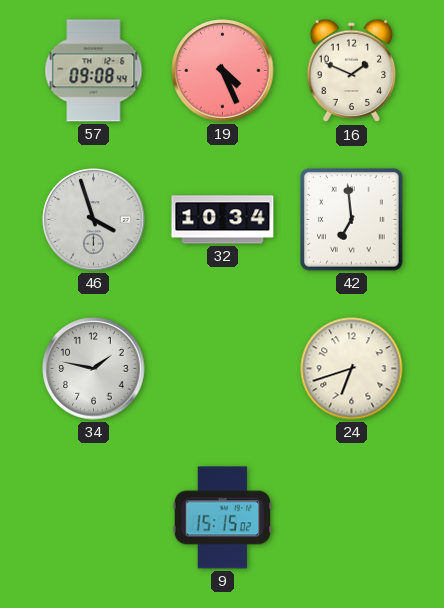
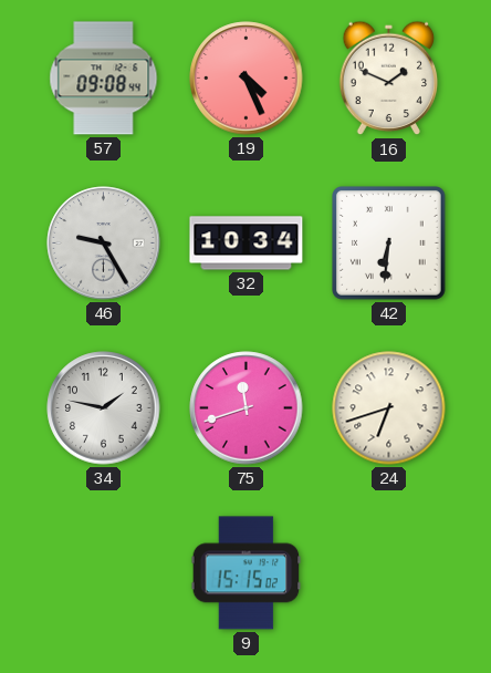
46: 3:57 -> 9:25 (104, 244)
42: 6:59 -> 6:31 (389, 244)
75: none -> 11:42 (247, 408)
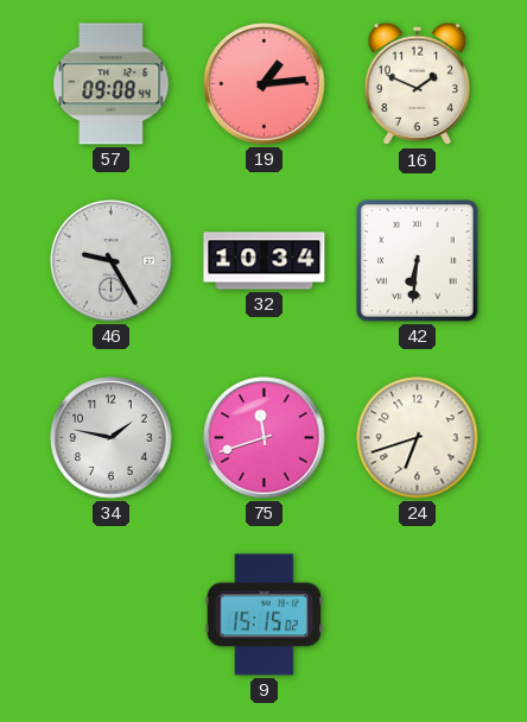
19: 4:26 -> 1:14 (265, 84)
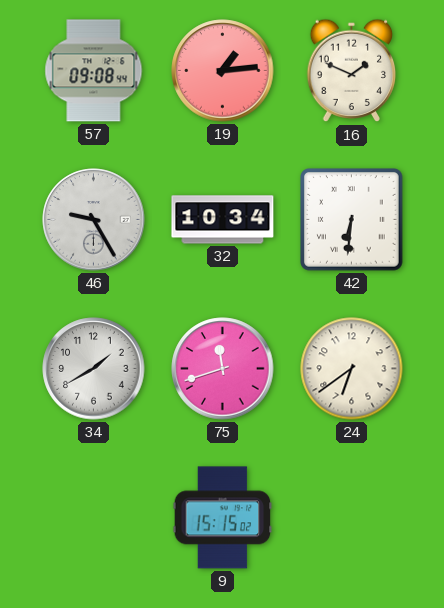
34: 1:47 -> 1:40 (94, 369)
24: 6:42 -> 6:39 (352, 369)
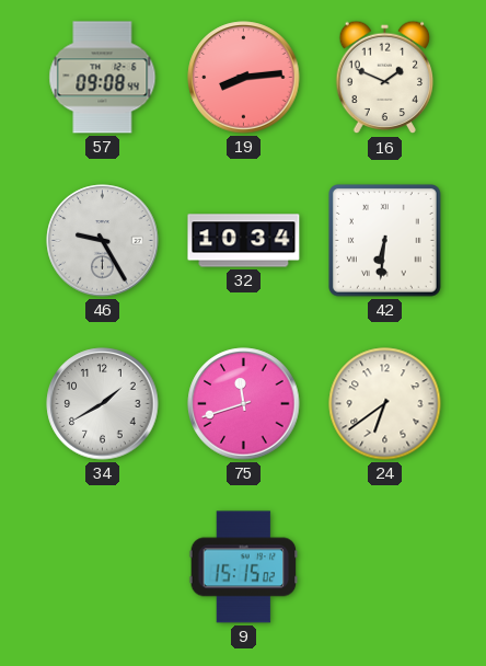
19: 1:14 -> 8:14 (244, 78)
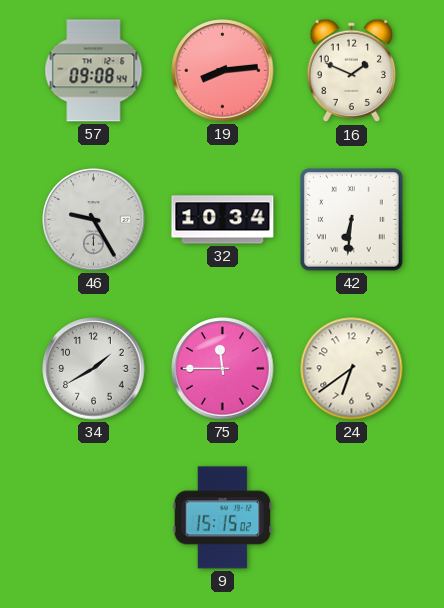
75: 11:42 -> 11:45 (223, 369)
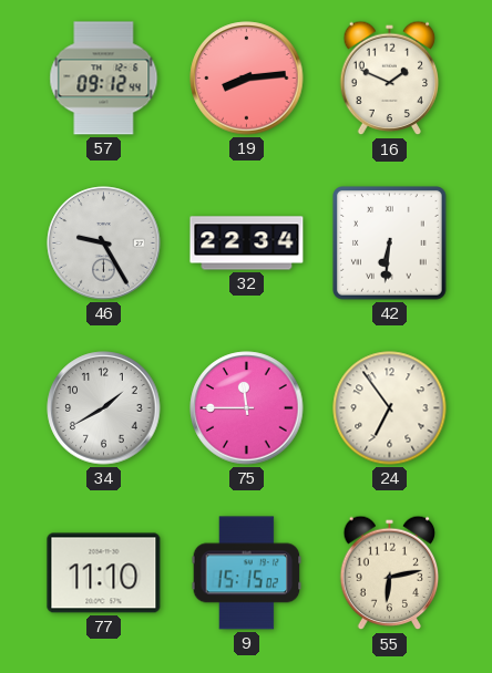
57: 09:08 -> 09:12 (104, 79)
32: 10:34 -> 22:34 (247, 244)
24: 6:39 -> 6:54 (390, 408)
77: none -> 11:10 (104, 573)
55: none -> 6:13 (390, 573)
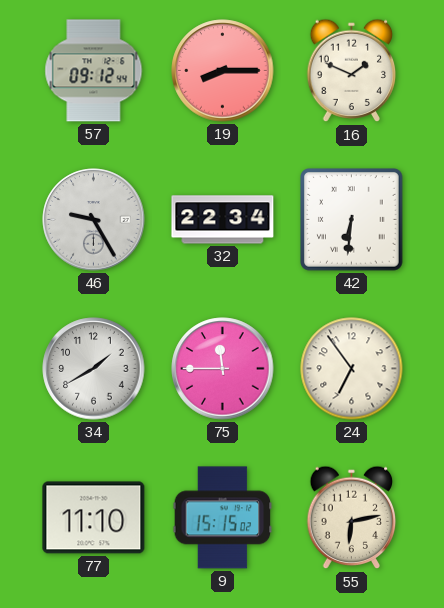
19: 8:14 -> 8:15 (223, 71)
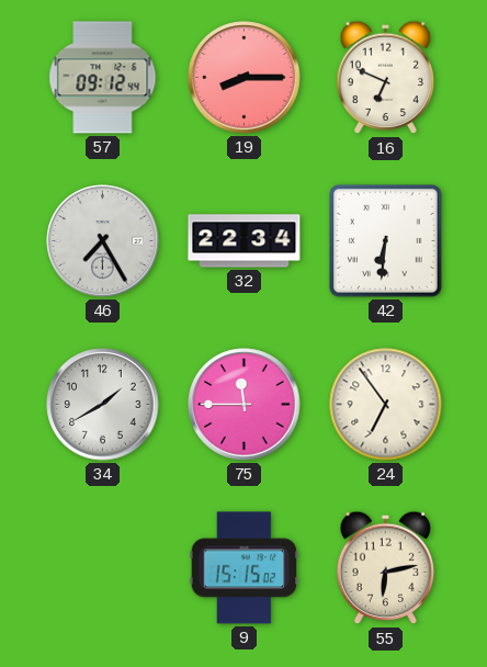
16: 1:49 -> 6:49 (386, 78)
46: 9:25 -> 7:25 (103, 241)
77: 11:10 -> none (94, 518)
